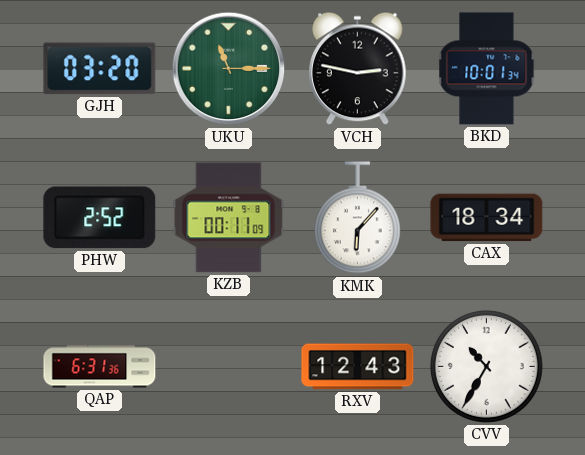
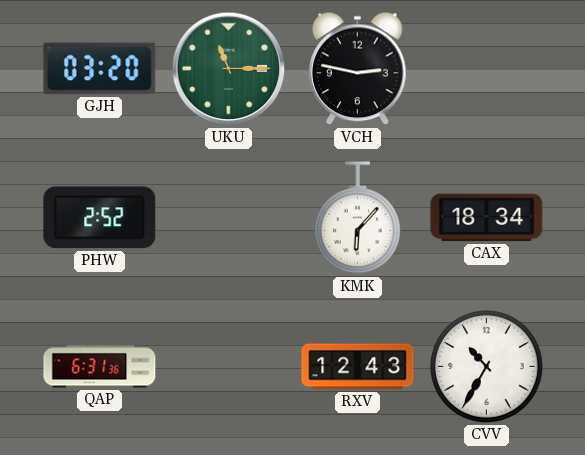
BKD: 10:01 -> none (487, 69)
KZB: 00:11 -> none (229, 218)
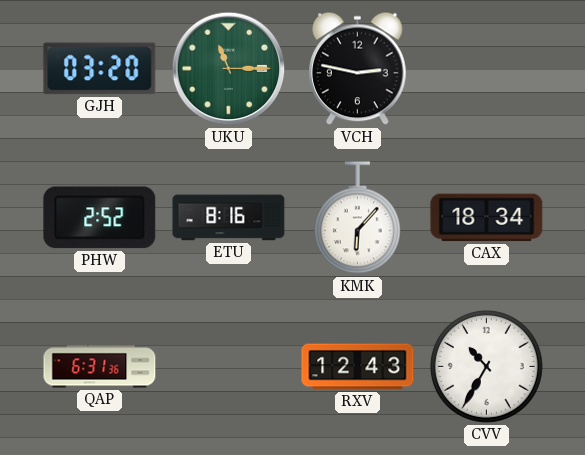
ETU: none -> 8:16 (229, 218)
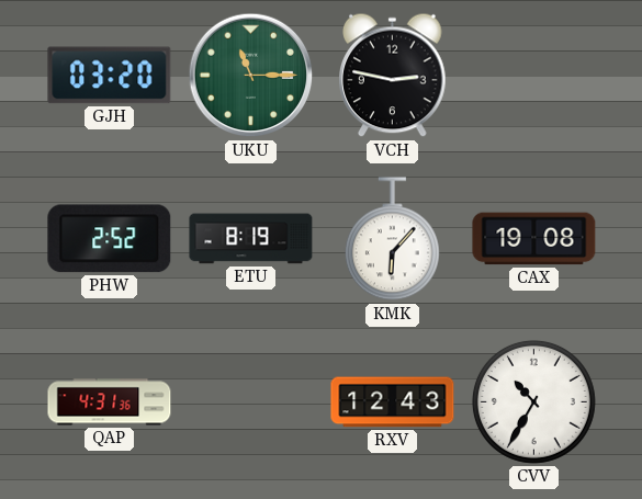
ETU: 8:16 -> 8:19 (251, 239)
CAX: 18:34 -> 19:08 (534, 239)
QAP: 6:31 -> 4:31 (110, 402)
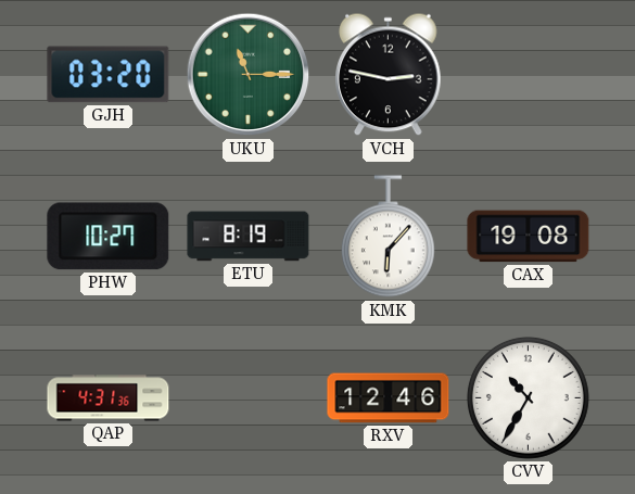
PHW: 2:52 -> 10:27 (109, 237)
RXV: 12:43 -> 12:46 (389, 398)
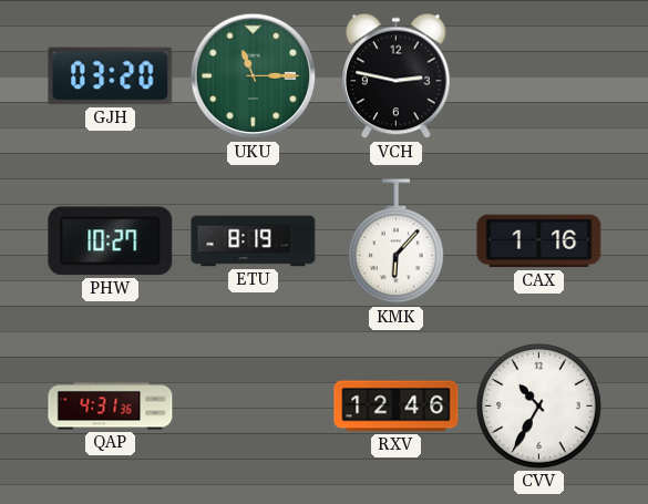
CAX: 19:08 -> 1:16 (539, 241)
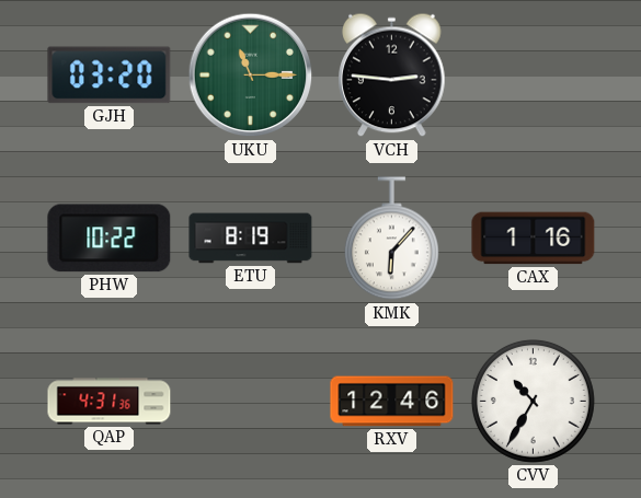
VCH: 2:47 -> 2:46 (392, 76)
PHW: 10:27 -> 10:22 (110, 239)
